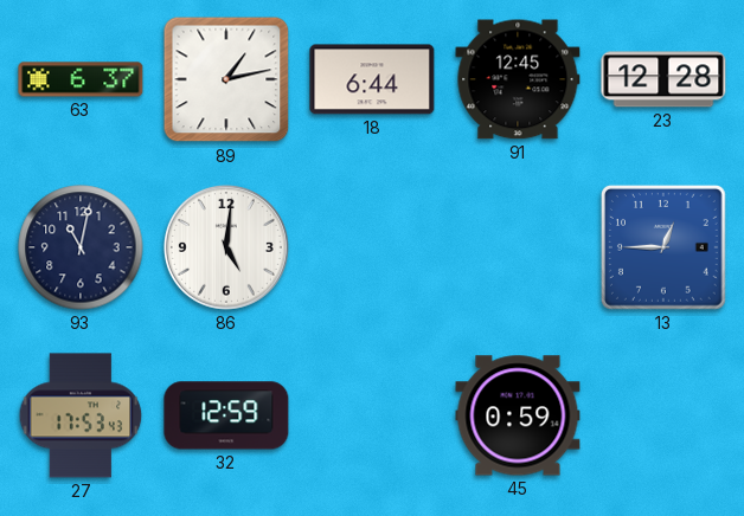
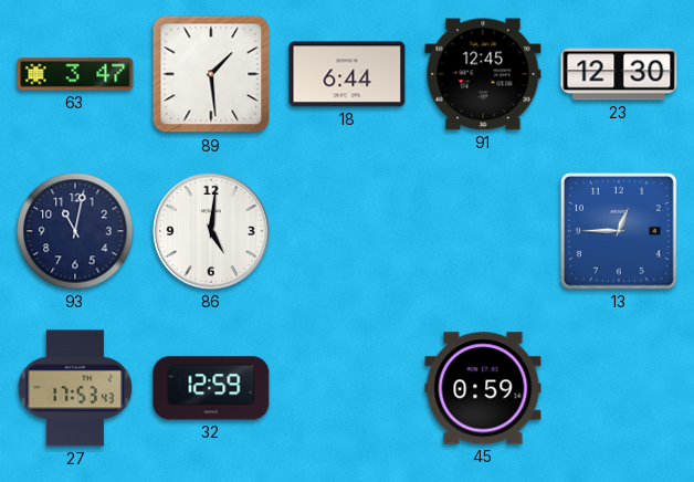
63: 6:37 -> 3:47 (75, 74)
89: 1:13 -> 1:29 (211, 74)
23: 12:28 -> 12:30 (619, 74)
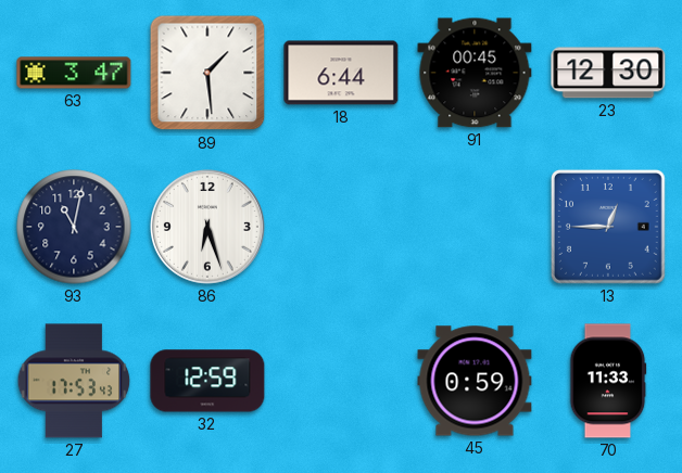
91: 12:45 -> 00:45 (475, 73)
86: 5:01 -> 6:27 (207, 227)
70: none -> 11:33 (608, 381)
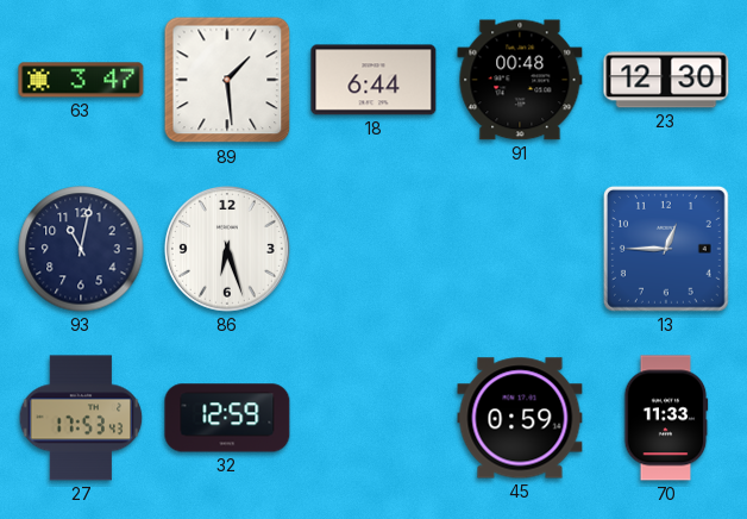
91: 00:45 -> 00:48 (520, 80)
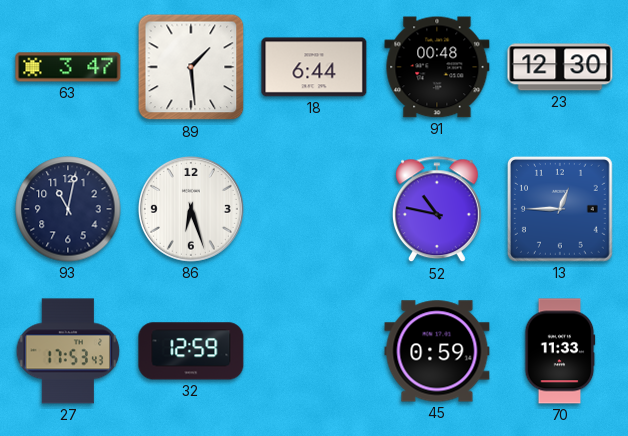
52: none -> 10:47 (437, 210)
